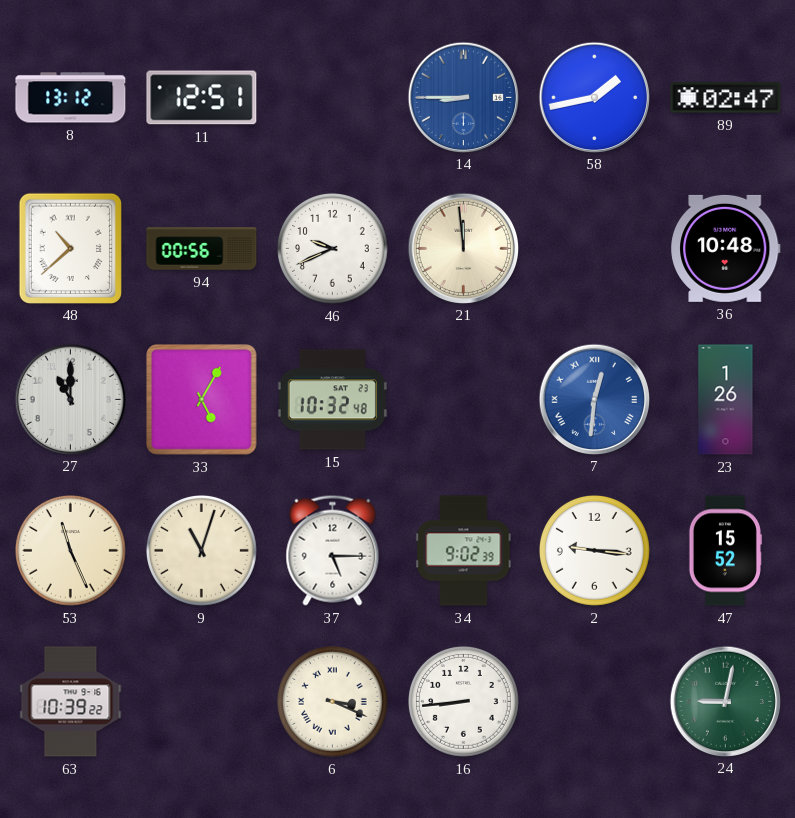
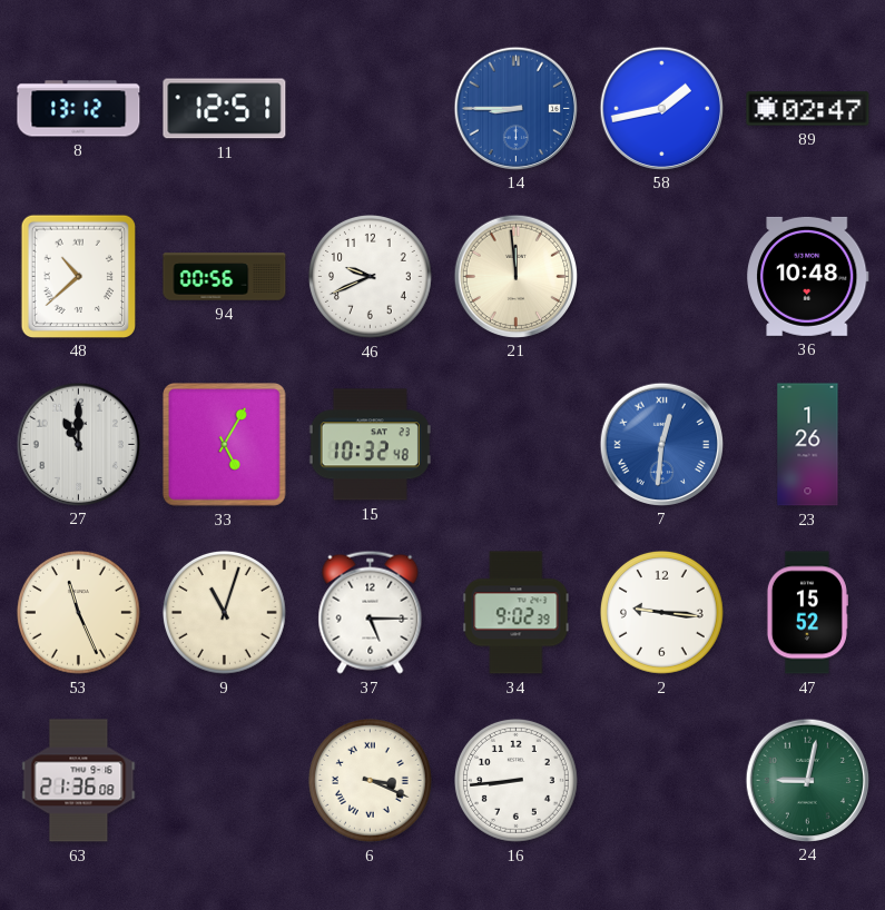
63: 10:39 -> 21:36 (79, 781)
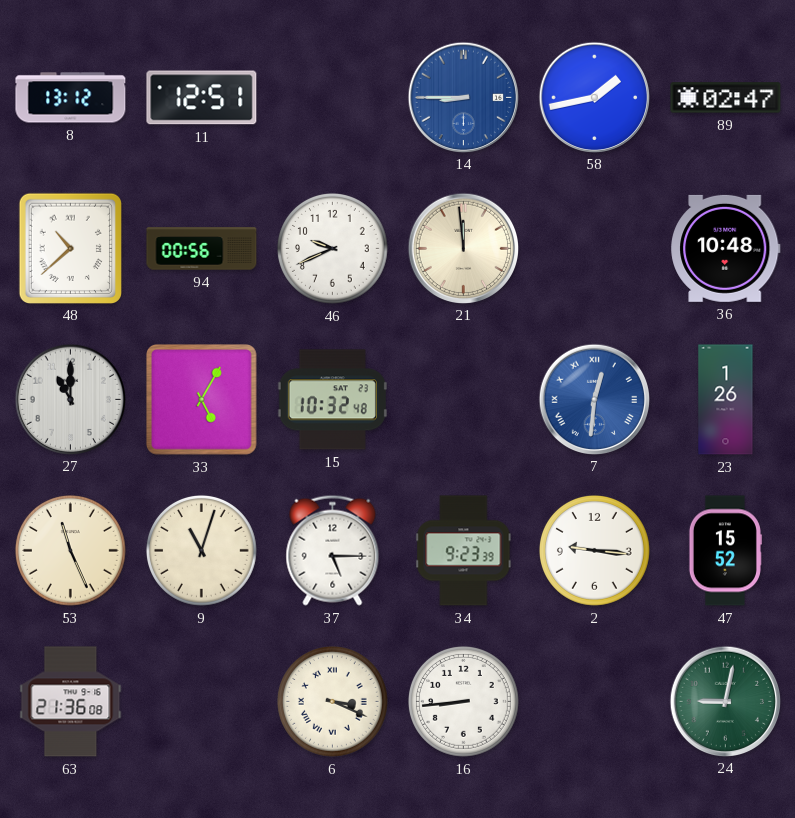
34: 9:02 -> 9:23 (464, 551)
